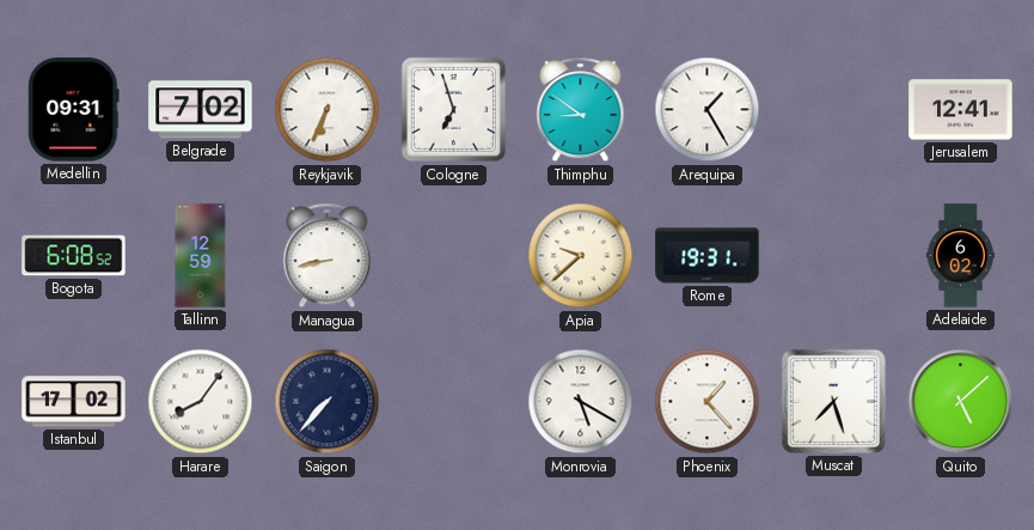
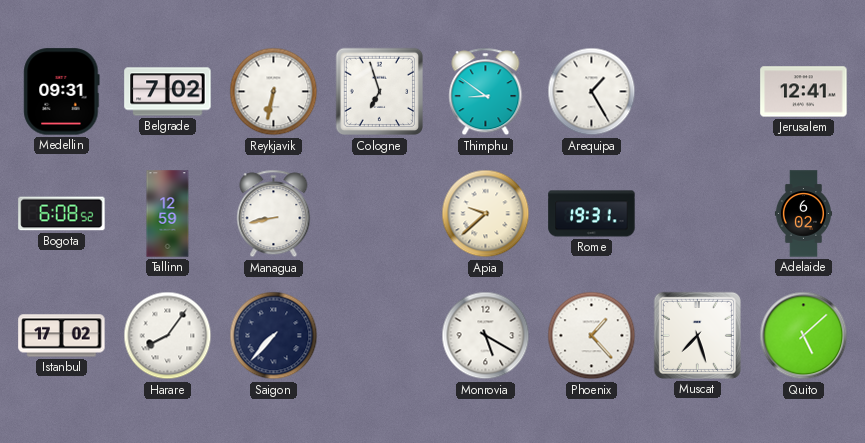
Reykjavik: 6:34 -> 6:32 (274, 92)
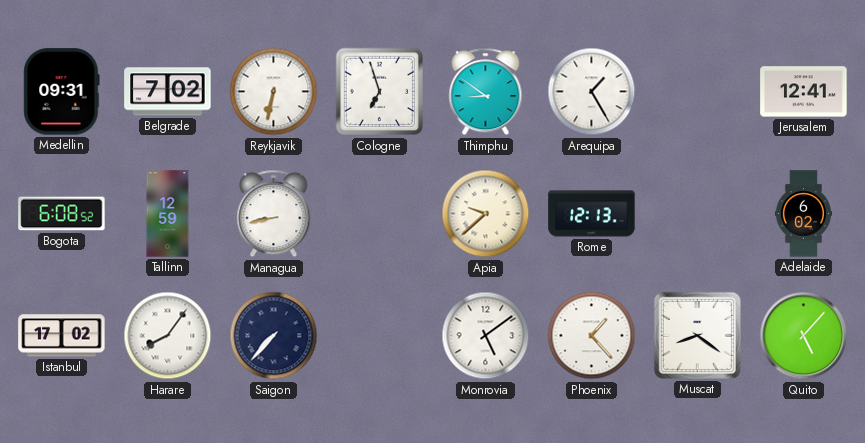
Rome: 19:31 -> 12:13 (592, 214)
Monrovia: 5:20 -> 5:09 (486, 336)
Muscat: 7:27 -> 8:21 (697, 335)
Quito: 5:08 -> 5:07 (804, 336)
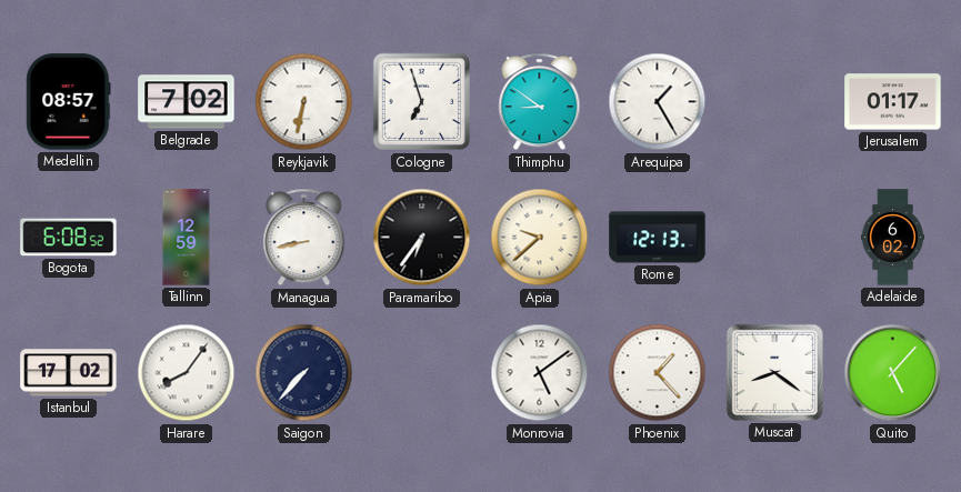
Medellin: 09:31 -> 08:57 (69, 102)
Jerusalem: 12:41 -> 01:17 (893, 102)
Paramaribo: none -> 6:36 (422, 238)
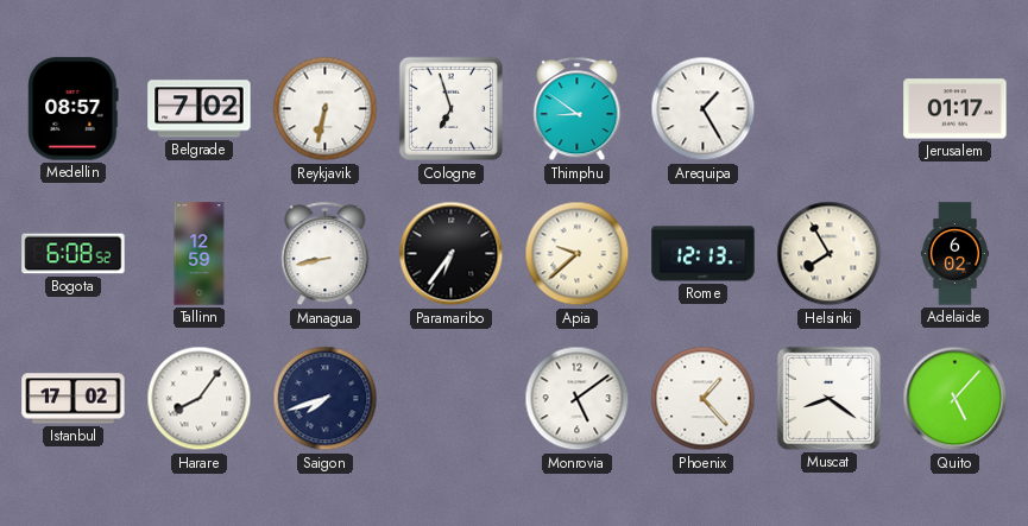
Helsinki: none -> 7:55 (830, 254)
Saigon: 7:37 -> 7:42 (326, 399)
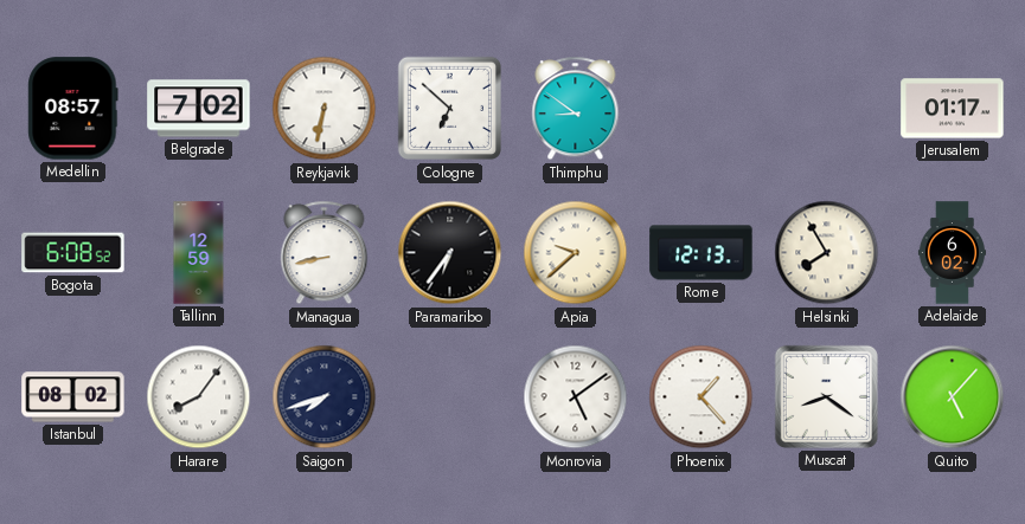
Cologne: 6:57 -> 6:52 (450, 109)
Arequipa: 1:25 -> none (704, 109)
Istanbul: 17:02 -> 08:02 (73, 397)
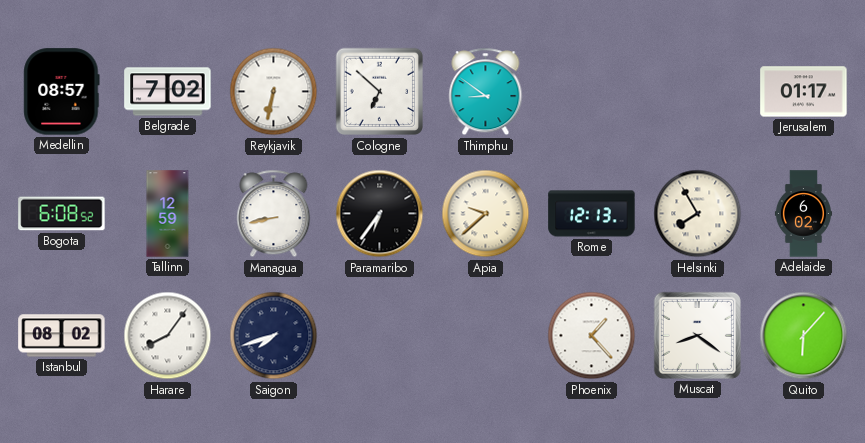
Monrovia: 5:09 -> none (576, 397)
Quito: 5:07 -> 6:07 (804, 336)
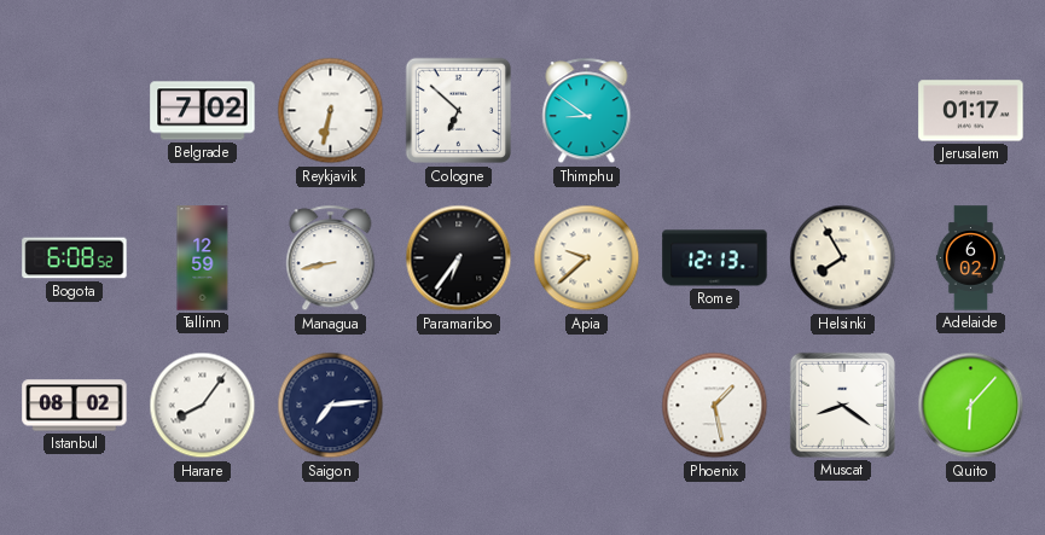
Medellin: 08:57 -> none (62, 92)
Saigon: 7:42 -> 7:14 (331, 406)
Phoenix: 1:23 -> 1:28 (715, 406)
